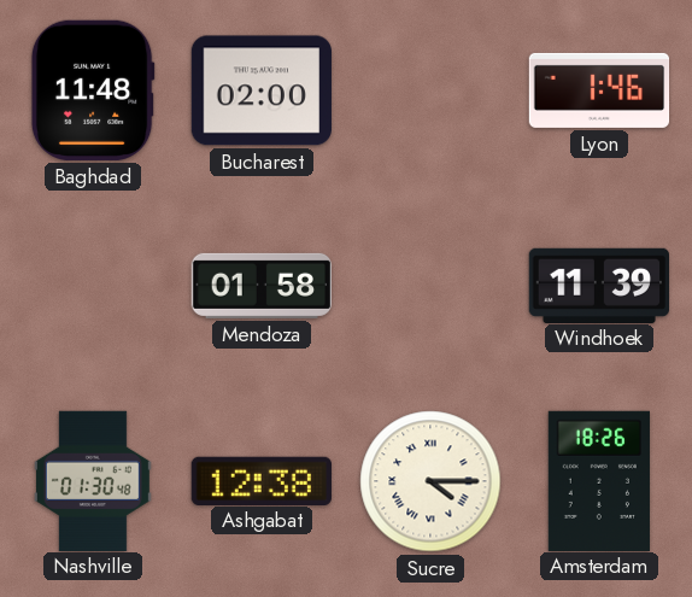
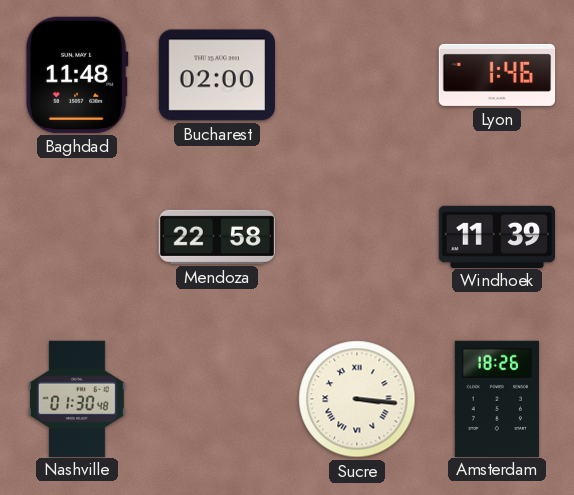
Mendoza: 01:58 -> 22:58 (216, 237)
Ashgabat: 12:38 -> none (262, 480)
Sucre: 4:15 -> 3:16 (357, 399)
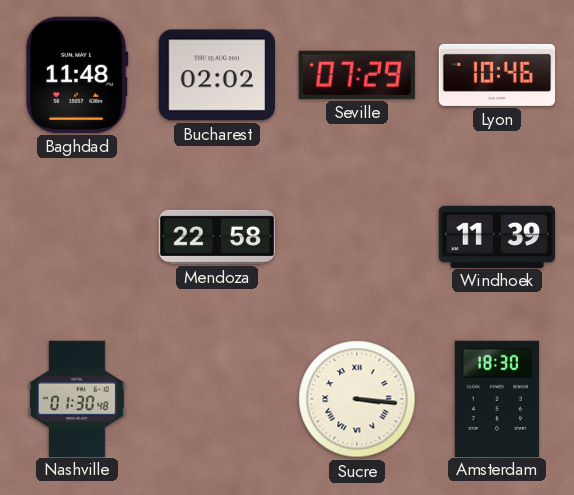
Bucharest: 02:00 -> 02:02 (216, 75)
Seville: none -> 07:29 (357, 75)
Lyon: 1:46 -> 10:46 (497, 75)
Amsterdam: 18:26 -> 18:30 (497, 398)
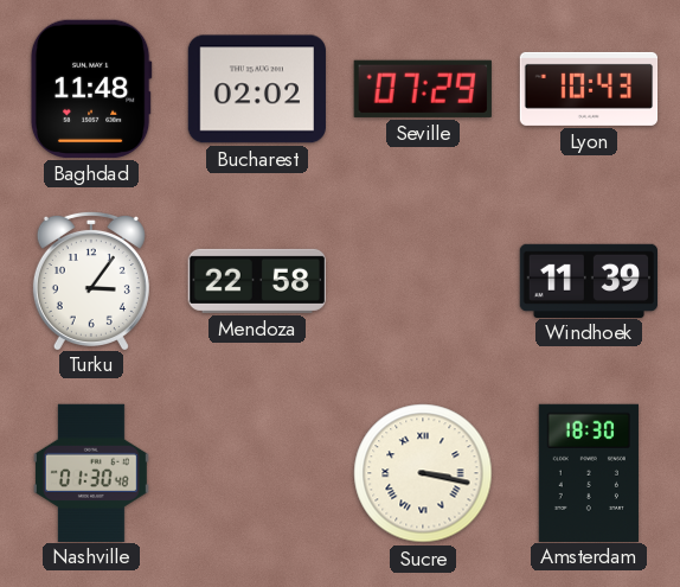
Lyon: 10:46 -> 10:43 (589, 89)
Turku: none -> 3:06 (91, 280)
Sucre: 3:16 -> 3:17 (423, 473)
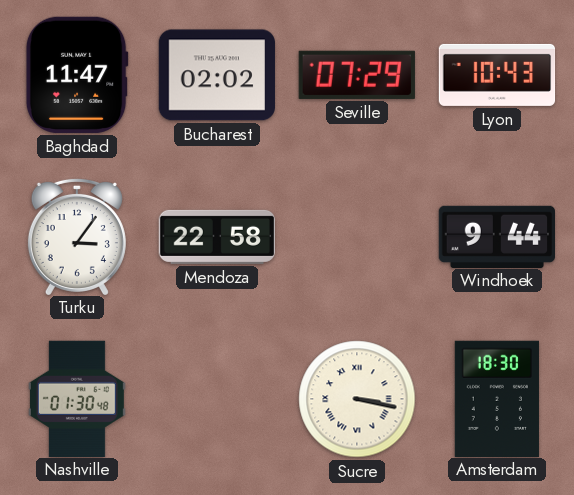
Baghdad: 11:48 -> 11:47 (77, 75)
Windhoek: 11:39 -> 9:44 (496, 236)
